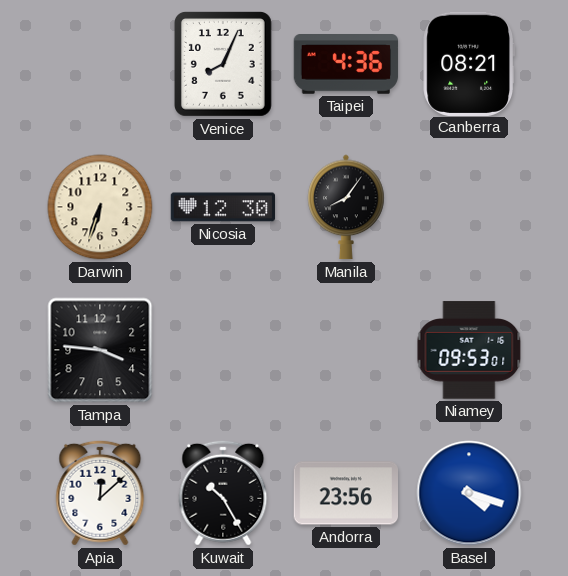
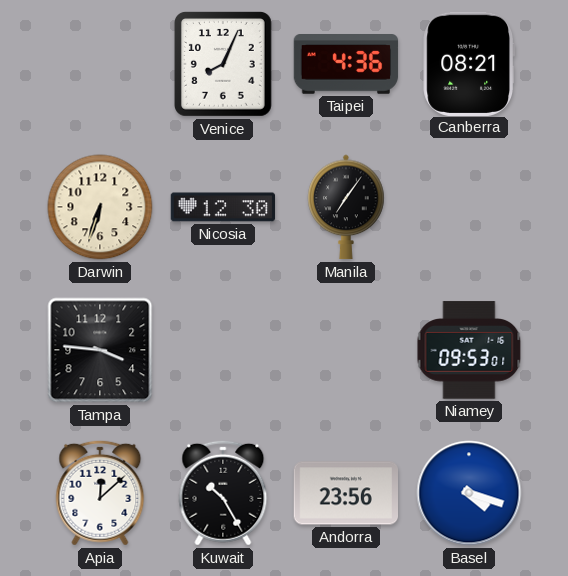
Manila: 8:06 -> 7:06 (346, 207)
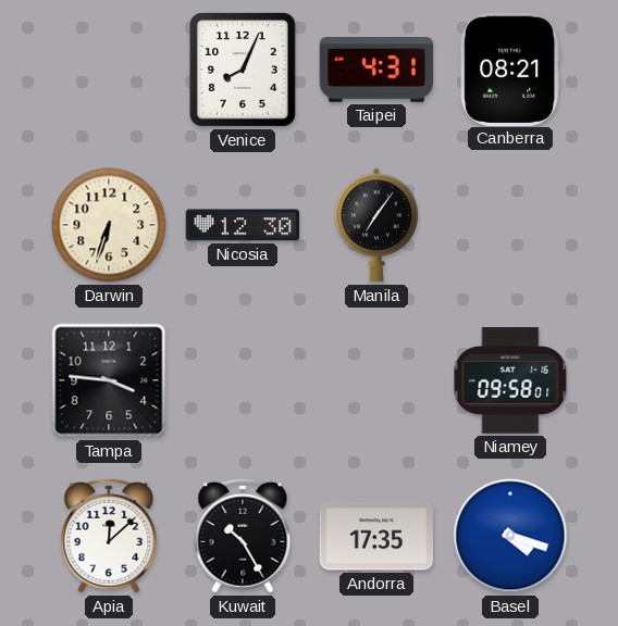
Taipei: 4:36 -> 4:31 (376, 71)
Niamey: 09:53 -> 09:58 (510, 380)
Andorra: 23:56 -> 17:35 (376, 536)
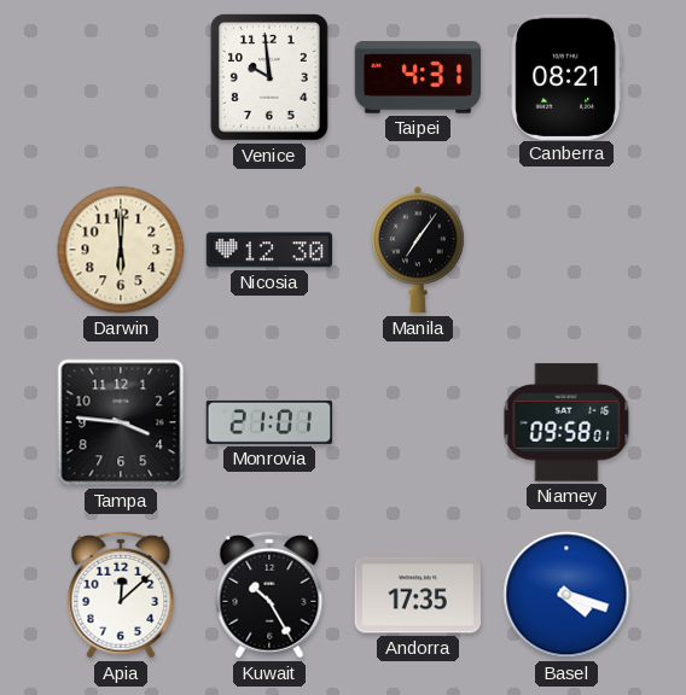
Venice: 8:04 -> 9:59 (269, 78)
Darwin: 6:33 -> 6:00 (121, 250)
Monrovia: none -> 21:01 (269, 422)
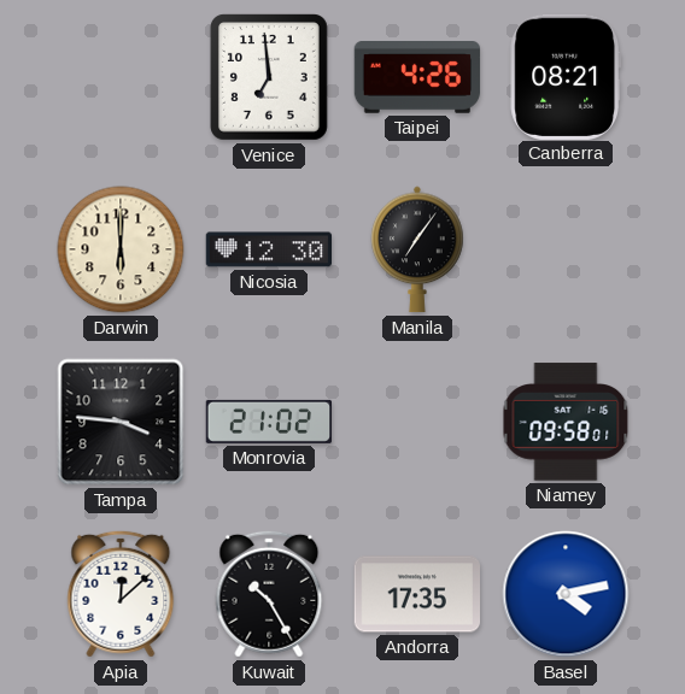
Venice: 9:59 -> 6:59 (269, 78)
Taipei: 4:31 -> 4:26 (417, 78)
Monrovia: 21:01 -> 21:02 (269, 422)
Basel: 4:18 -> 4:13 (566, 594)
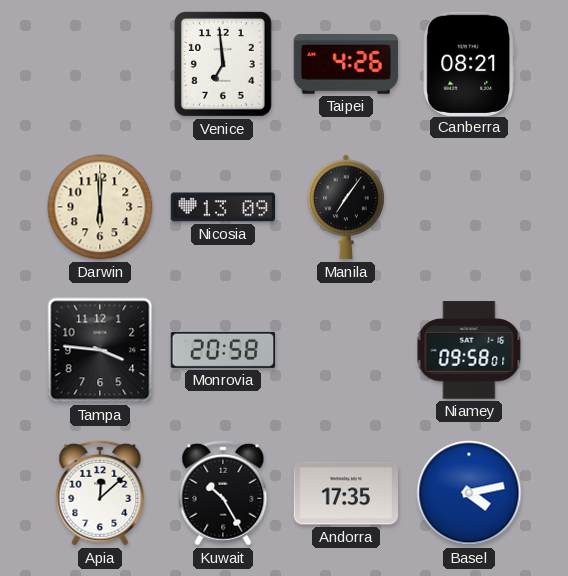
Nicosia: 12:30 -> 13:09 (223, 207)
Monrovia: 21:02 -> 20:58 (223, 350)
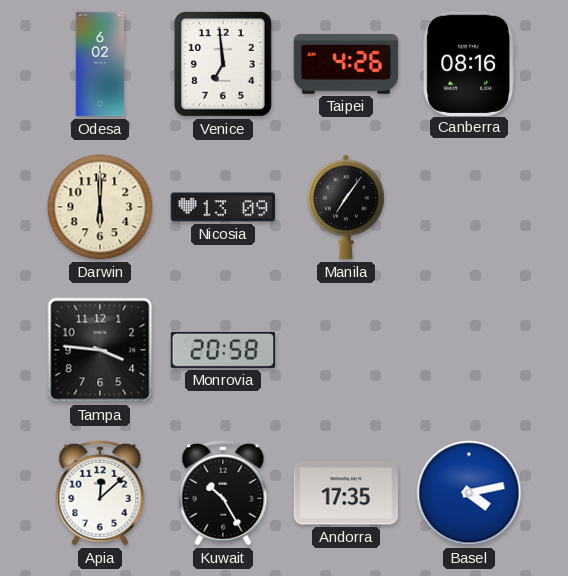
Odesa: none -> 6:02 (99, 64)
Canberra: 08:21 -> 08:16 (468, 63)
Niamey: 09:58 -> none (469, 350)
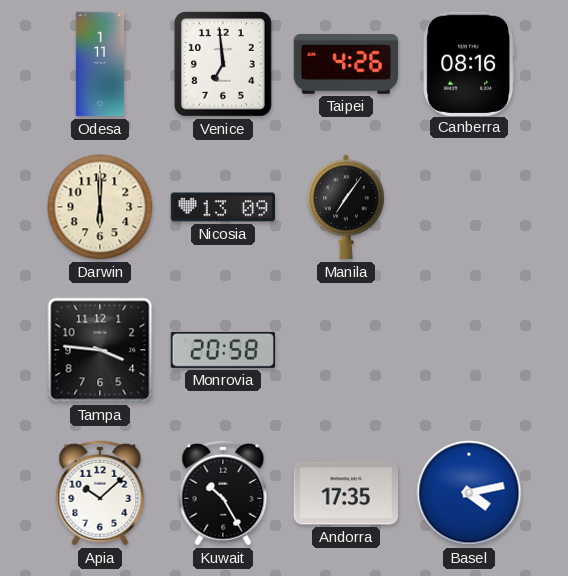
Odesa: 6:02 -> 1:11 (99, 64)
Apia: 12:08 -> 10:08 (100, 493)
